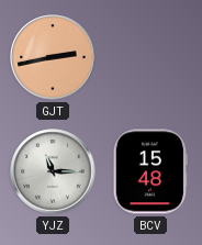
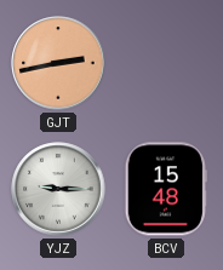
YJZ: 11:15 -> 9:15 (58, 189)
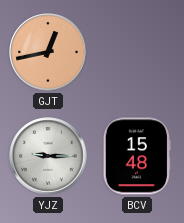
GJT: 2:43 -> 12:43 (48, 52)
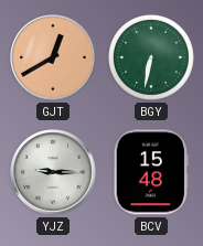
GJT: 12:43 -> 12:40 (53, 57)
BGY: none -> 6:32 (151, 57)
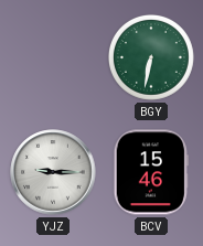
GJT: 12:40 -> none (53, 57)
BCV: 15:48 -> 15:46 (151, 172)
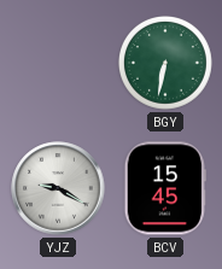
YJZ: 9:15 -> 9:20 (58, 188)
BCV: 15:46 -> 15:45 (165, 188)
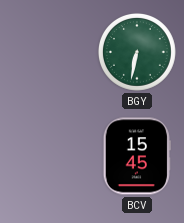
YJZ: 9:20 -> none (58, 188)
